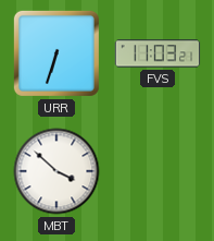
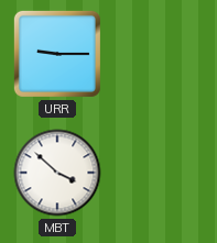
URR: 6:33 -> 9:15 (57, 54)
FVS: 11:03 -> none (158, 53)
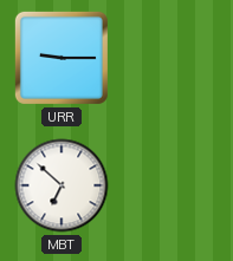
MBT: 3:52 -> 6:52 (62, 185)
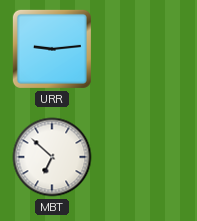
URR: 9:15 -> 9:14 (52, 49)
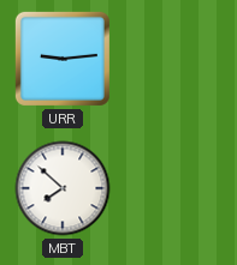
MBT: 6:52 -> 7:52 (63, 188)
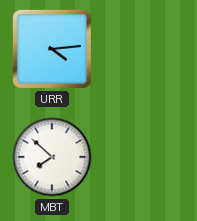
URR: 9:14 -> 4:14 (52, 49)
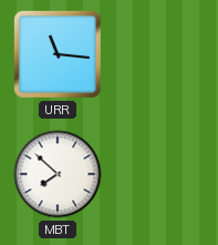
URR: 4:14 -> 11:16 (58, 54)
